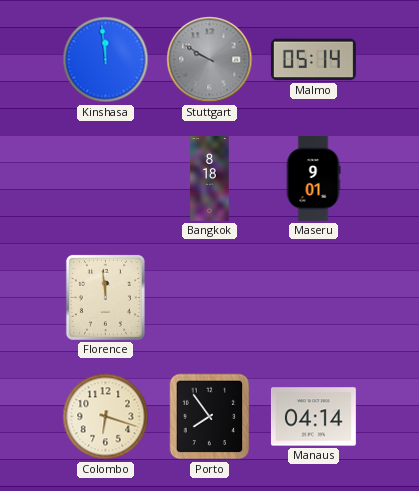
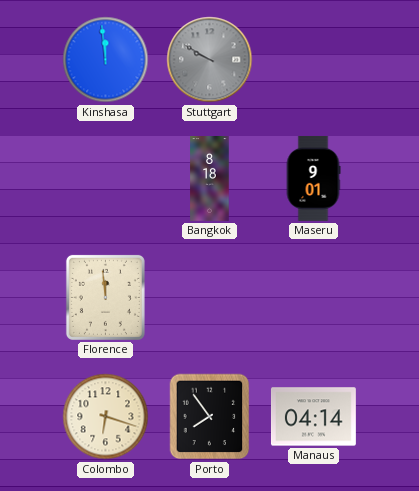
Malmo: 05:14 -> none (313, 60)
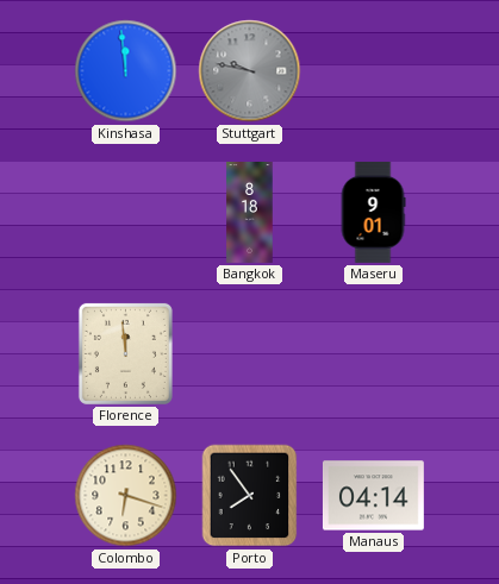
Stuttgart: 9:50 -> 9:47 (250, 71)
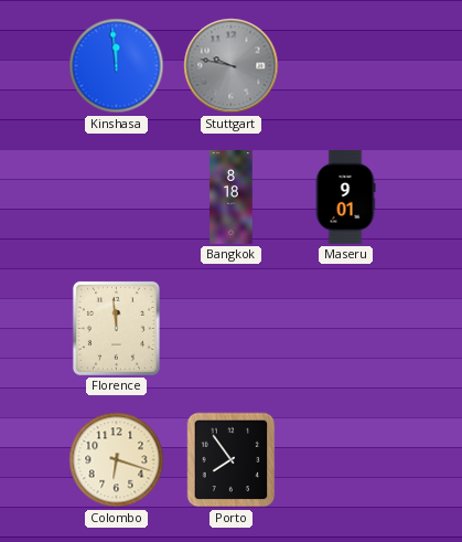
Manaus: 04:14 -> none (373, 496)
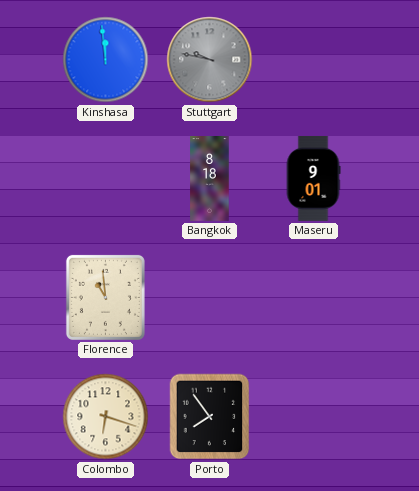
Florence: 11:59 -> 10:59 (105, 297)
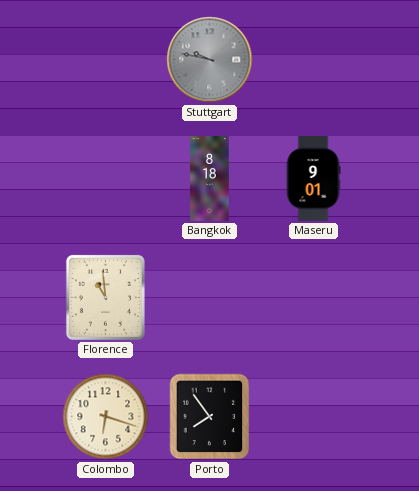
Kinshasa: 11:59 -> none (106, 60)
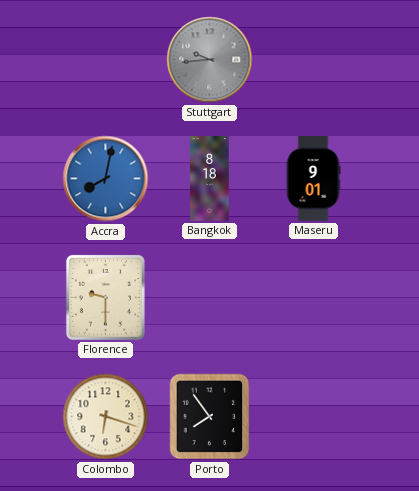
Stuttgart: 9:47 -> 9:44 (210, 60)
Accra: none -> 8:02 (106, 179)
Florence: 10:59 -> 9:30 (105, 297)
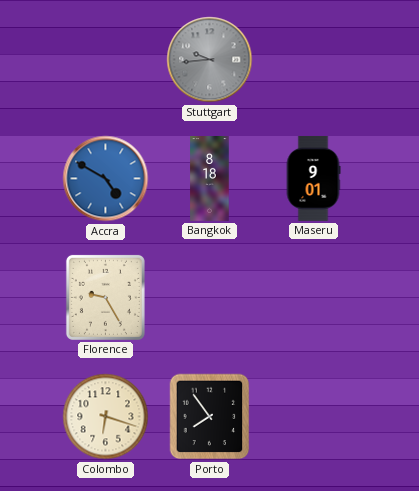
Accra: 8:02 -> 4:50 (106, 179)
Florence: 9:30 -> 9:25 (105, 297)
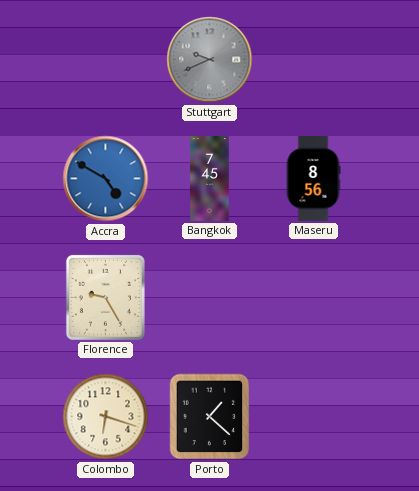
Stuttgart: 9:44 -> 9:41 (210, 60)
Bangkok: 8:18 -> 7:45 (210, 179)
Maseru: 9:01 -> 8:56 (313, 178)
Porto: 7:54 -> 1:22 (210, 417)
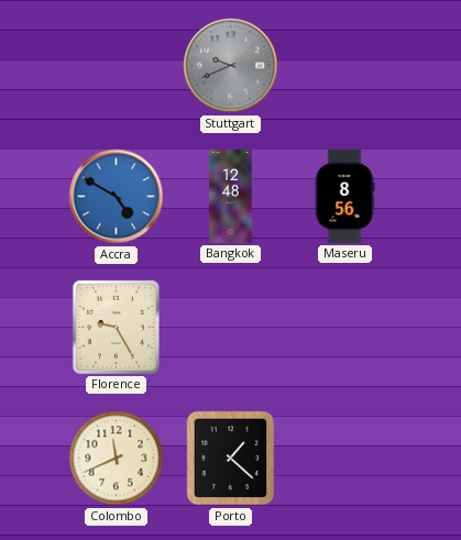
Bangkok: 7:45 -> 12:48 (231, 197)
Colombo: 6:18 -> 11:41 (117, 459)
